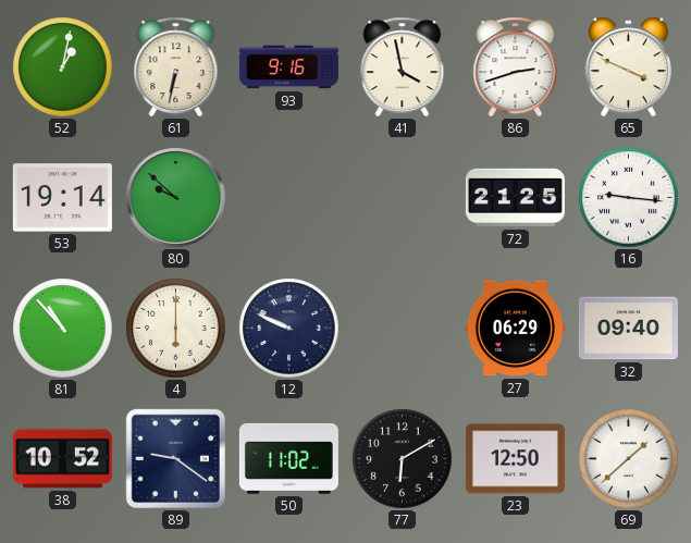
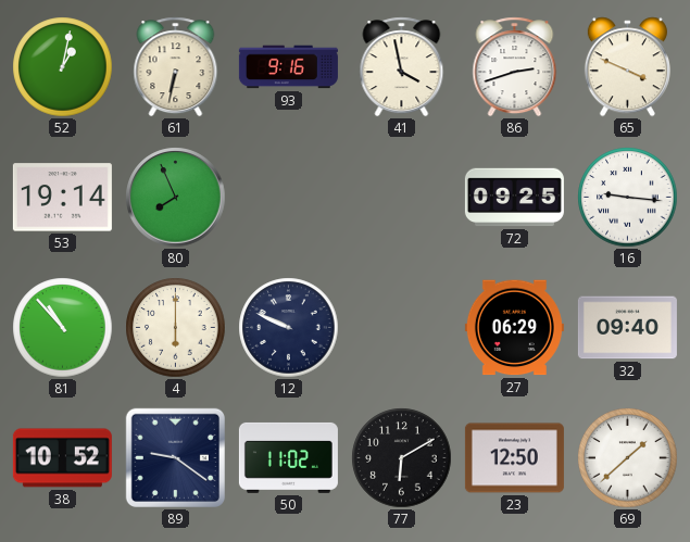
80: 9:52 -> 7:56 (176, 198)
72: 21:25 -> 09:25 (514, 198)
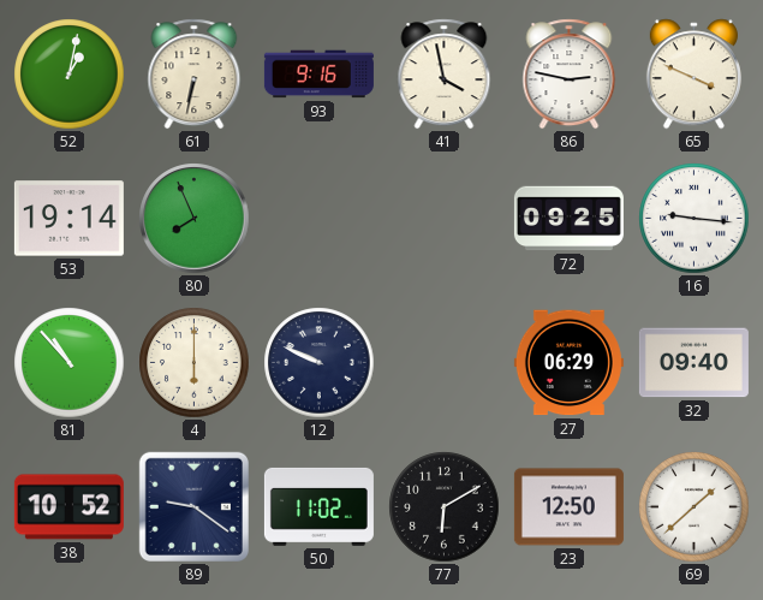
86: 2:42 -> 2:47 (570, 75)
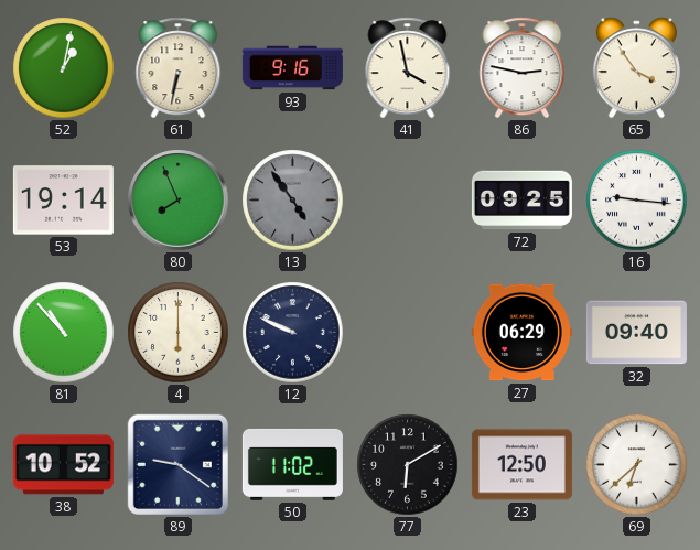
65: 3:49 -> 3:54 (636, 68)
13: none -> 4:54 (293, 201)
69: 1:38 -> 6:38 (637, 465)
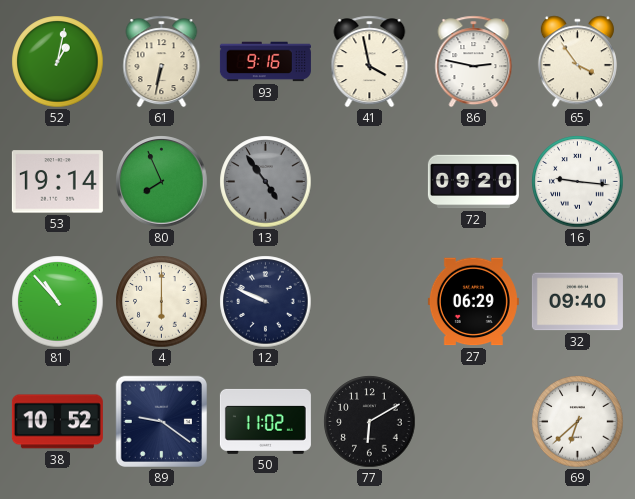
72: 09:25 -> 09:20 (473, 182)
23: 12:50 -> none (521, 465)
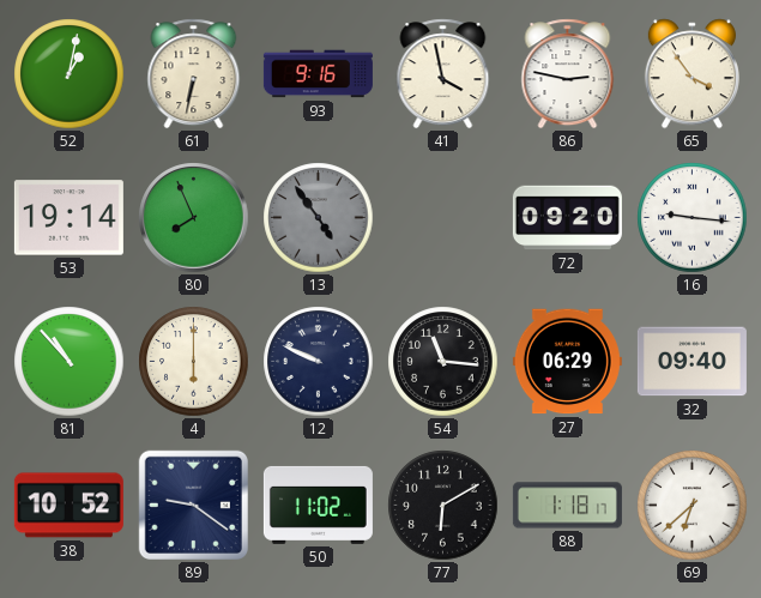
54: none -> 11:16 (443, 362)
88: none -> 1:18 (567, 506)
